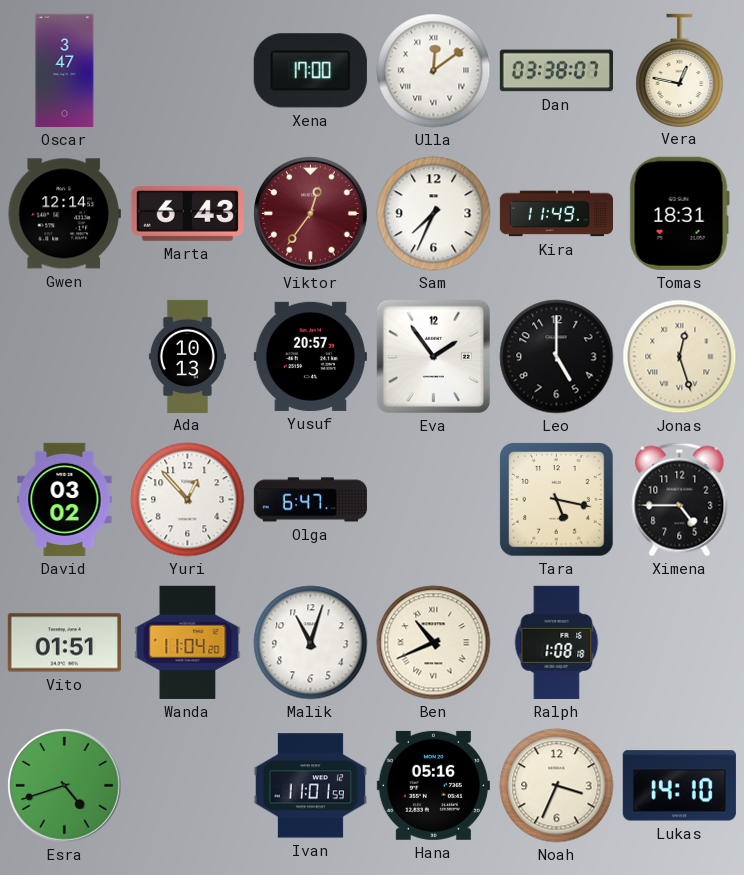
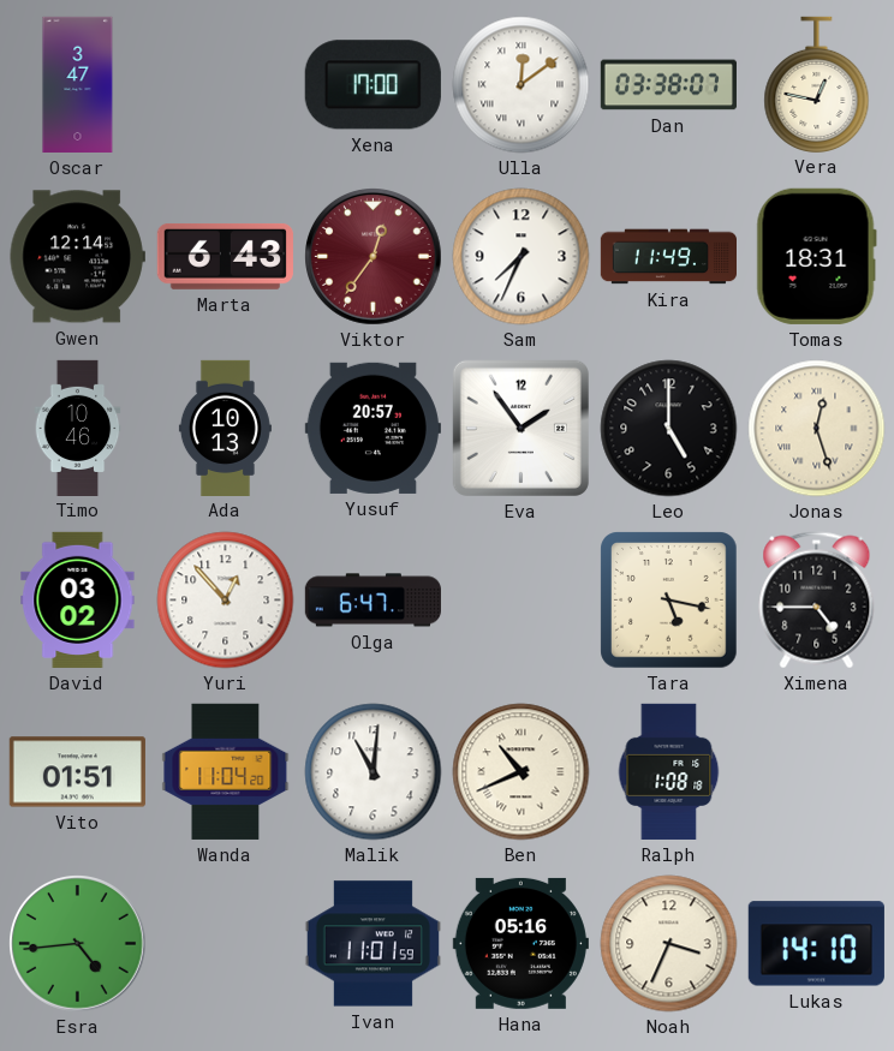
Timo: none -> 10:46 (78, 428)
Malik: 11:03 -> 11:01 (374, 772)
Esra: 4:42 -> 4:44 (78, 944)
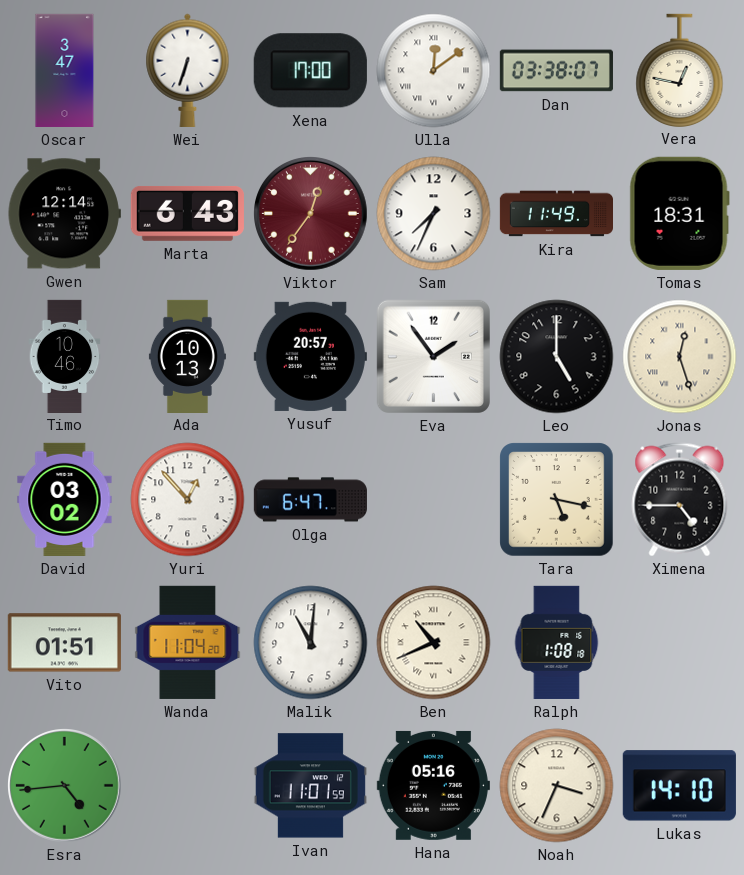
Wei: none -> 6:33 (188, 70)
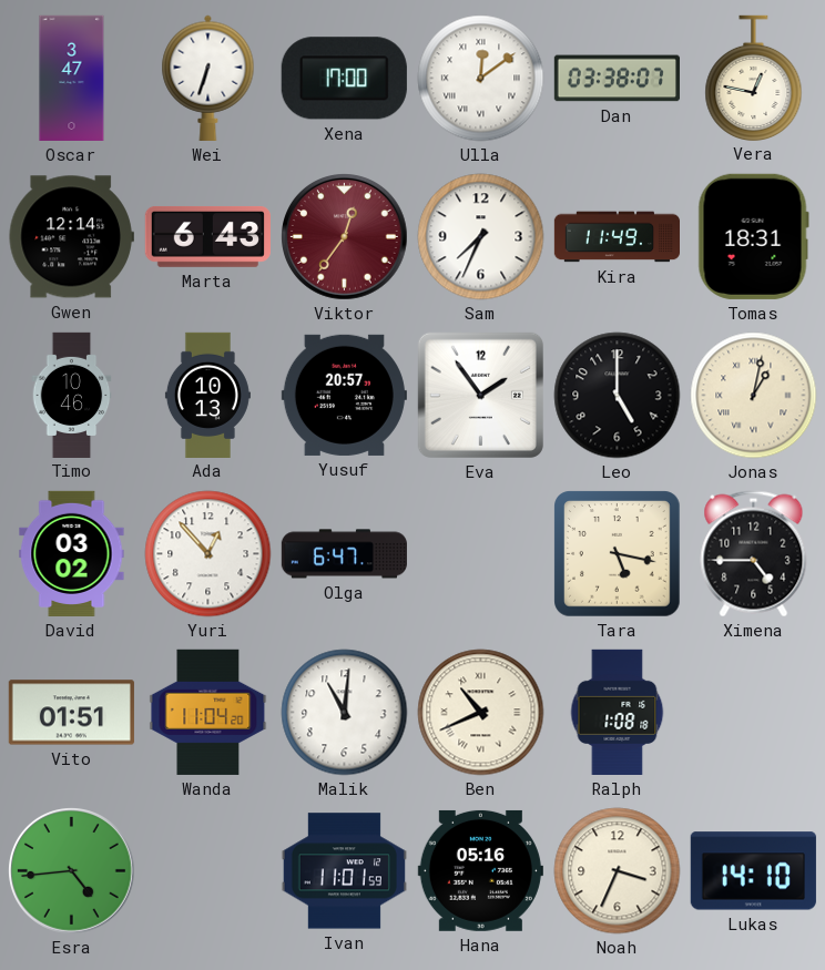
Jonas: 12:27 -> 1:02 (754, 396)
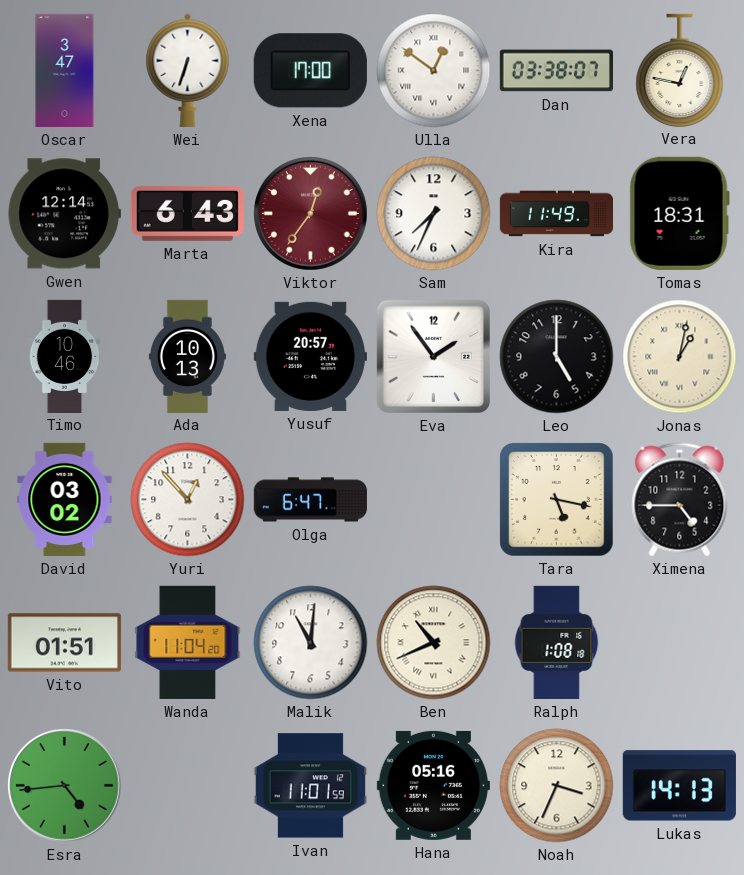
Ulla: 12:09 -> 12:51 (434, 71)
Lukas: 14:10 -> 14:13 (679, 786)
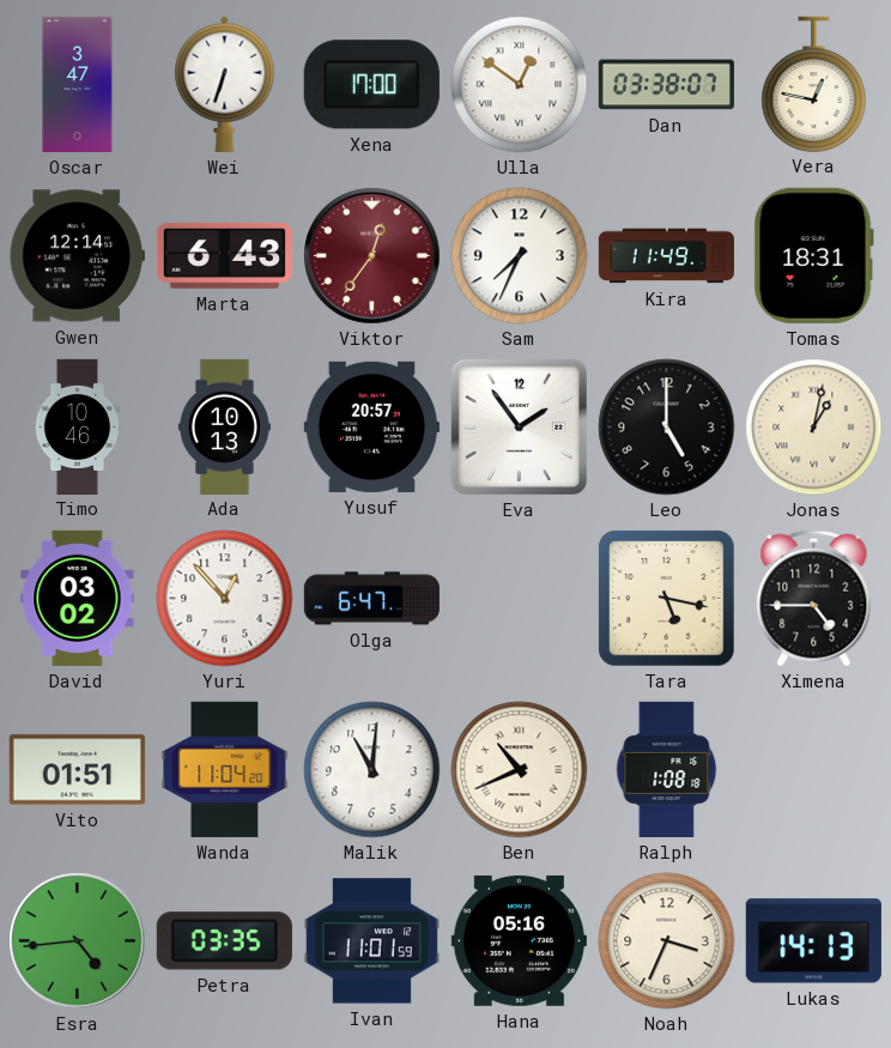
Petra: none -> 03:35 (224, 941)
